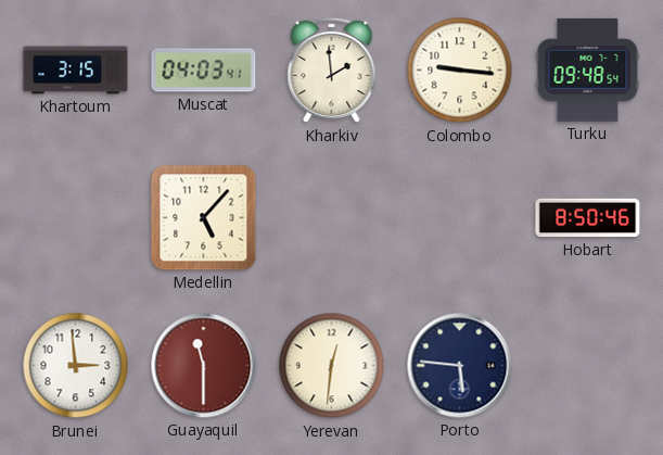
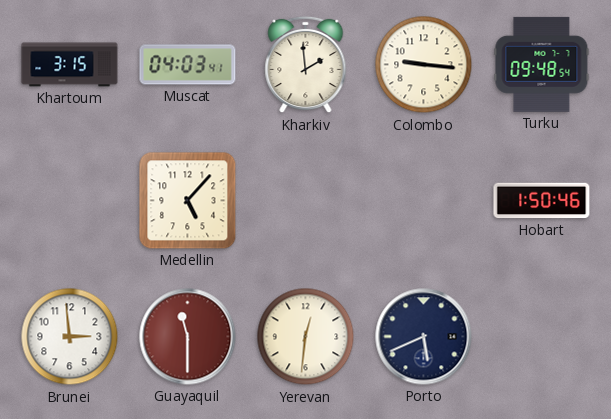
Hobart: 8:50 -> 1:50 (542, 201)
Porto: 5:46 -> 5:41 (424, 337)
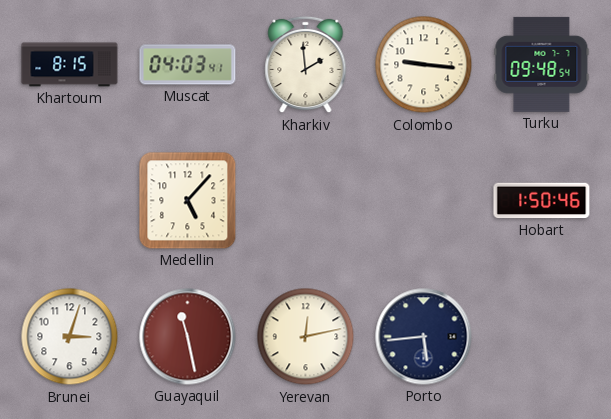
Khartoum: 3:15 -> 8:15 (70, 65)
Brunei: 2:59 -> 3:03 (70, 337)
Guayaquil: 11:30 -> 11:28 (188, 337)
Yerevan: 12:31 -> 12:13 (306, 337)
Porto: 5:41 -> 5:44 (424, 337)
